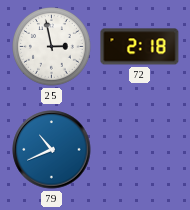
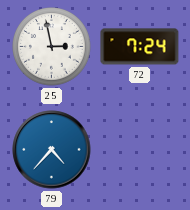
72: 2:18 -> 7:24 (140, 47)
79: 10:41 -> 4:37 (52, 150)
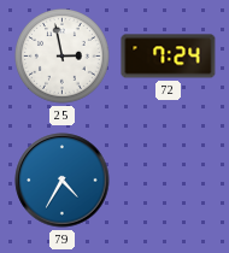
79: 4:37 -> 4:35 (63, 181)
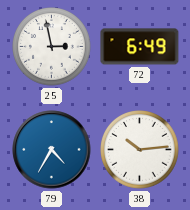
72: 7:24 -> 6:49 (140, 47)
38: none -> 10:14 (140, 150)
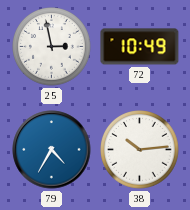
72: 6:49 -> 10:49 (140, 47)
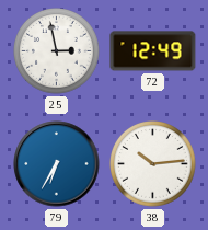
72: 10:49 -> 12:49 (153, 51)
79: 4:35 -> 6:35 (57, 164)
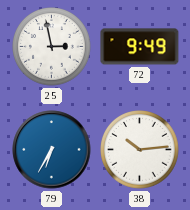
72: 12:49 -> 9:49 (140, 47)
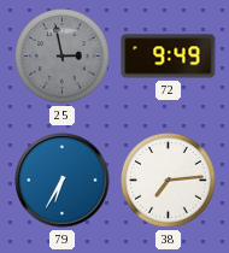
25 dial: white -> grey (63, 57)
38: 10:14 -> 7:14 (169, 181)
